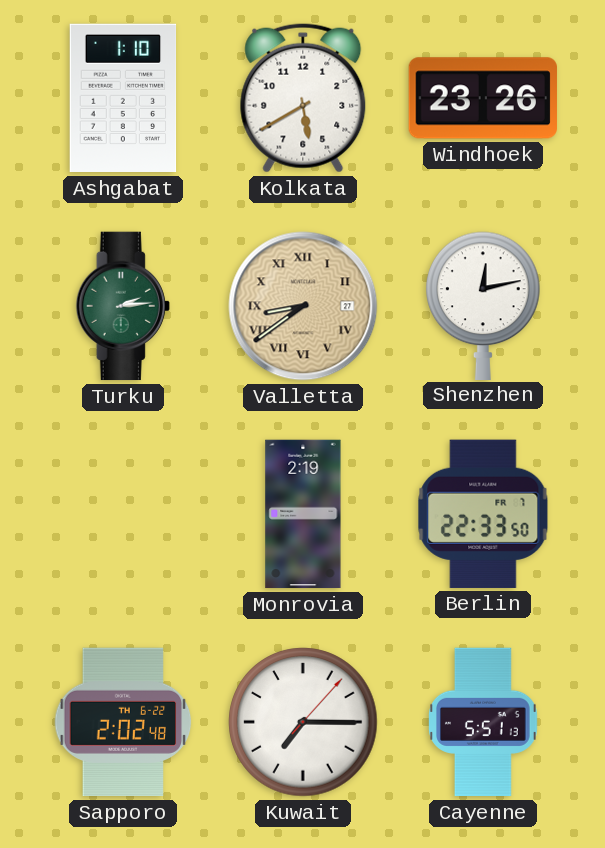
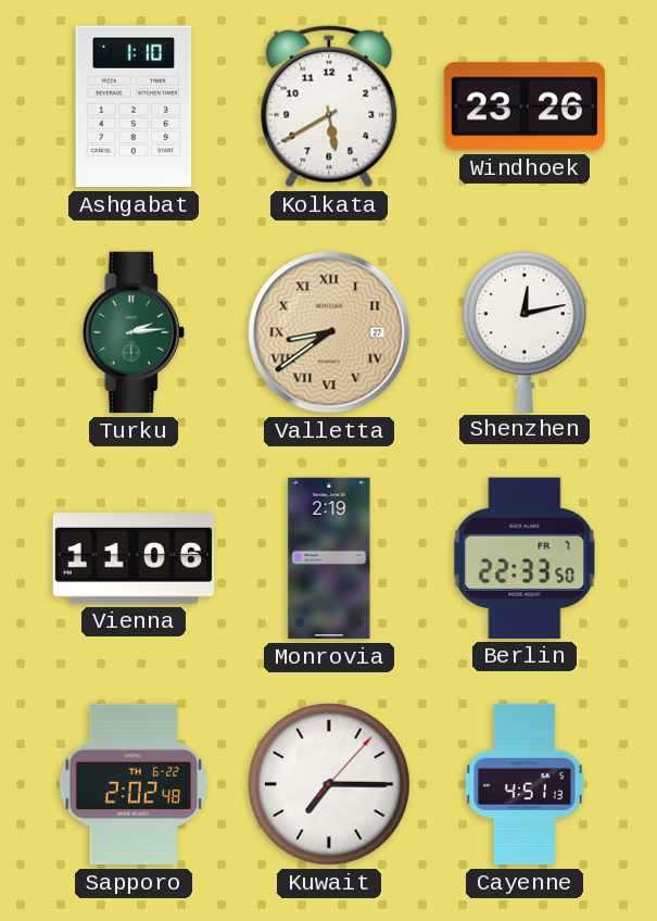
Vienna: none -> 11:06 (134, 558)
Cayenne: 5:51 -> 4:51 (526, 784)
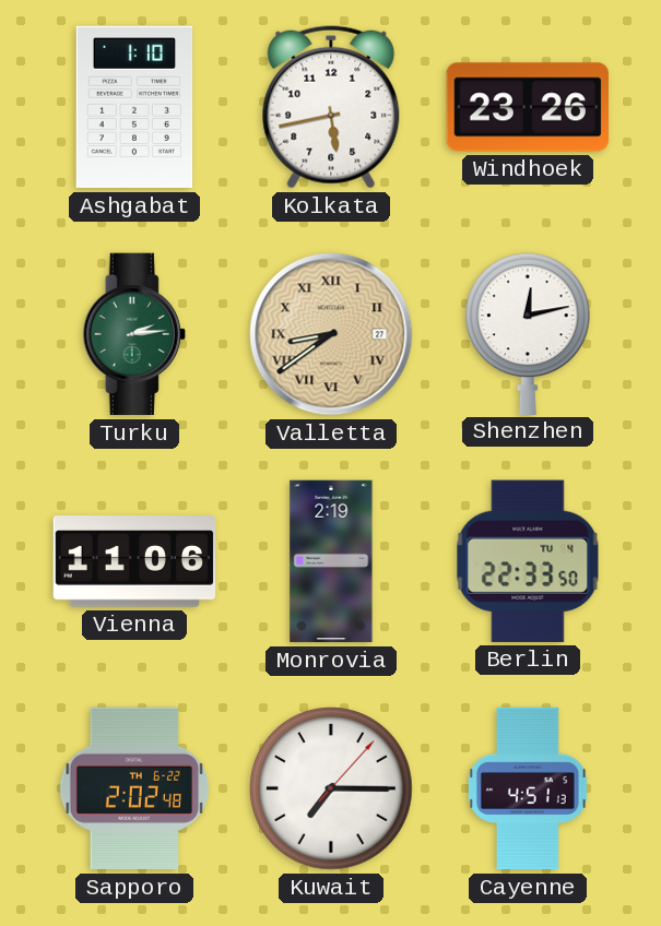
Kolkata: 5:40 -> 5:43 (331, 107)
Berlin date: FR 7 -> TU 4 (528, 561)
